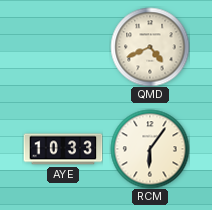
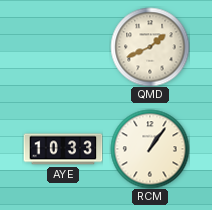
QMD: 4:41 -> 1:41 (150, 47)
RCM: 6:06 -> 1:06 (150, 149)
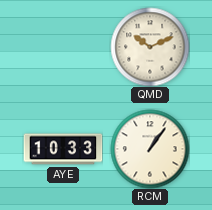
QMD: 1:41 -> 10:11 (150, 47)
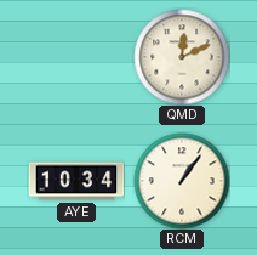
QMD: 10:11 -> 12:11 (182, 57)
AYE: 10:33 -> 10:34 (76, 181)
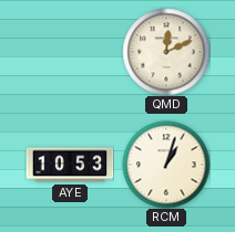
AYE: 10:34 -> 10:53 (70, 165)
RCM: 1:06 -> 1:03 (166, 165)
